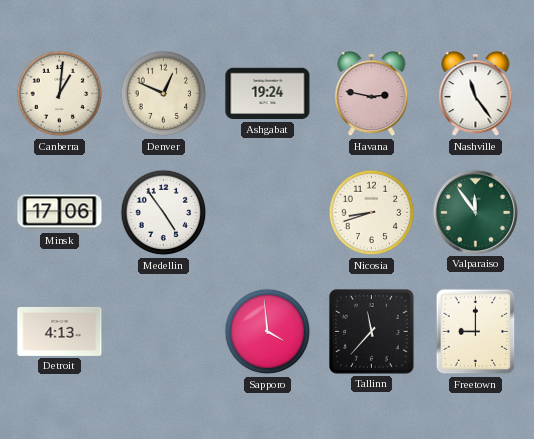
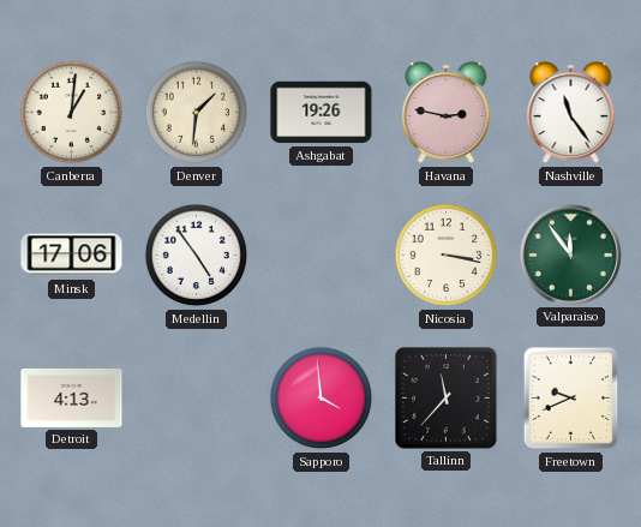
Denver: 12:49 -> 1:31 (197, 113)
Ashgabat: 19:24 -> 19:26 (322, 113)
Nicosia: 8:42 -> 3:17 (447, 256)
Freetown: 9:00 -> 9:41 (571, 399)
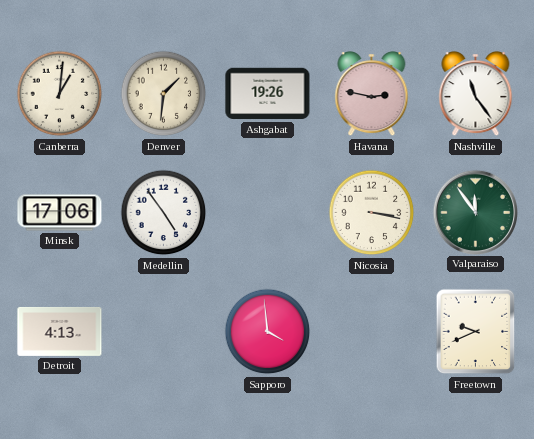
Tallinn: 11:37 -> none (447, 399)
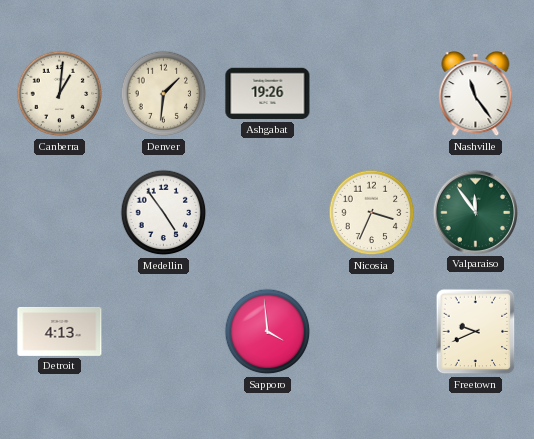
Havana: 2:47 -> none (372, 94)
Minsk: 17:06 -> none (60, 213)
Nicosia: 3:17 -> 3:34 (372, 213)
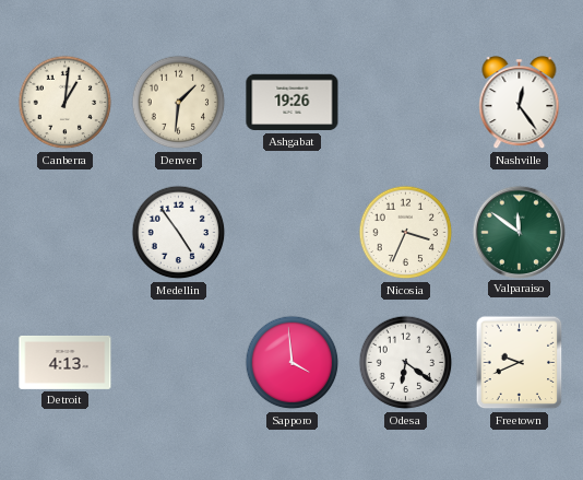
Nashville: 11:24 -> 12:24 (520, 103)
Valparaiso: 11:54 -> 11:51 (519, 232)
Odesa: none -> 6:21 (406, 363)
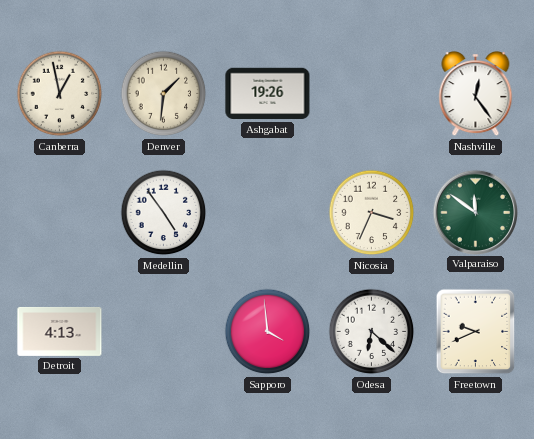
Canberra: 1:01 -> 12:58 (60, 94)
Odesa: 6:21 -> 6:22 (372, 332)
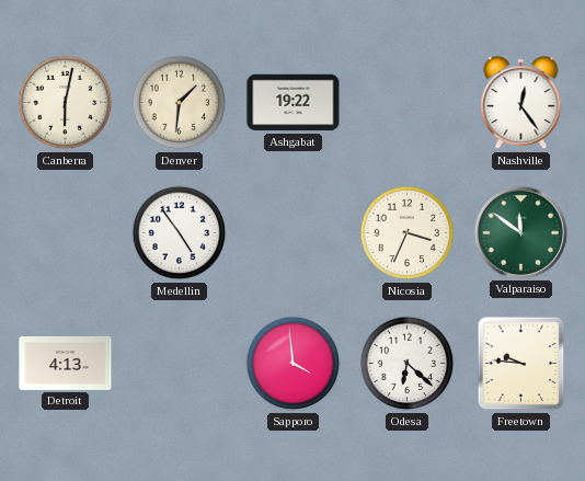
Canberra: 12:58 -> 6:02 (66, 103)
Ashgabat: 19:26 -> 19:22 (294, 103)
Freetown: 9:41 -> 9:46 (521, 364)
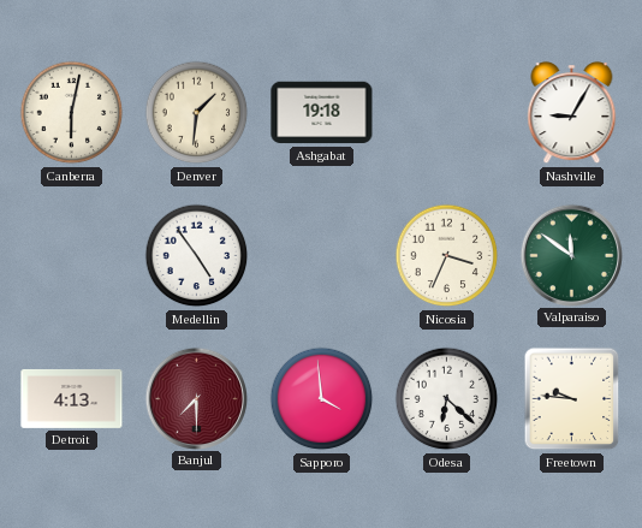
Ashgabat: 19:22 -> 19:18 (322, 113)
Nashville: 12:24 -> 9:05 (572, 113)
Banjul: none -> 7:30 (196, 398)
